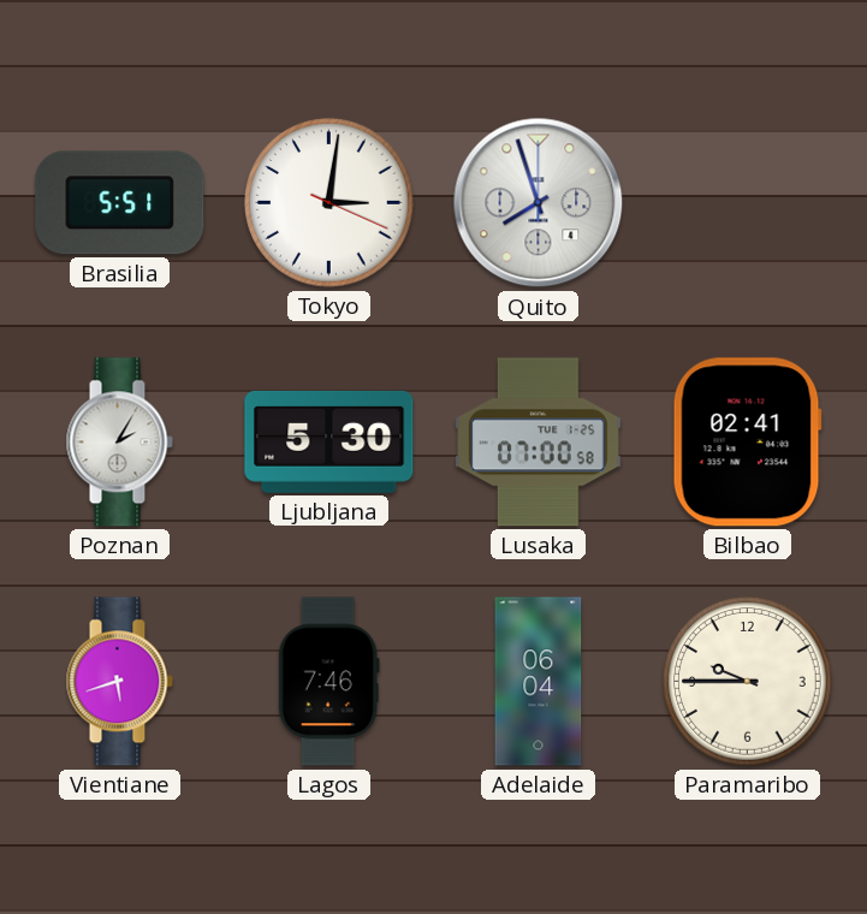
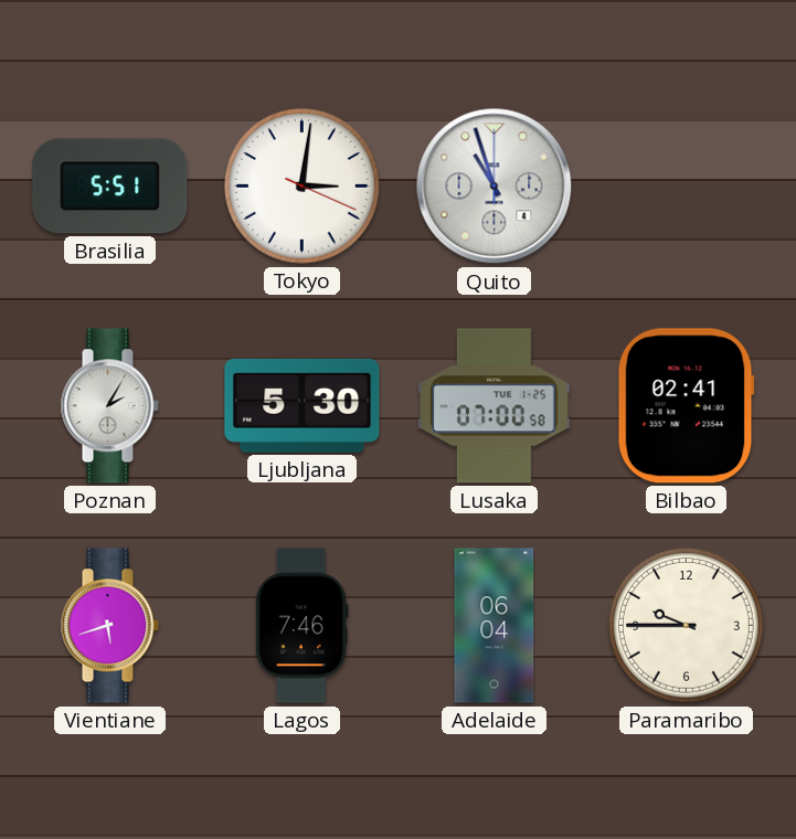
Quito: 7:57 -> 10:57 (495, 187)
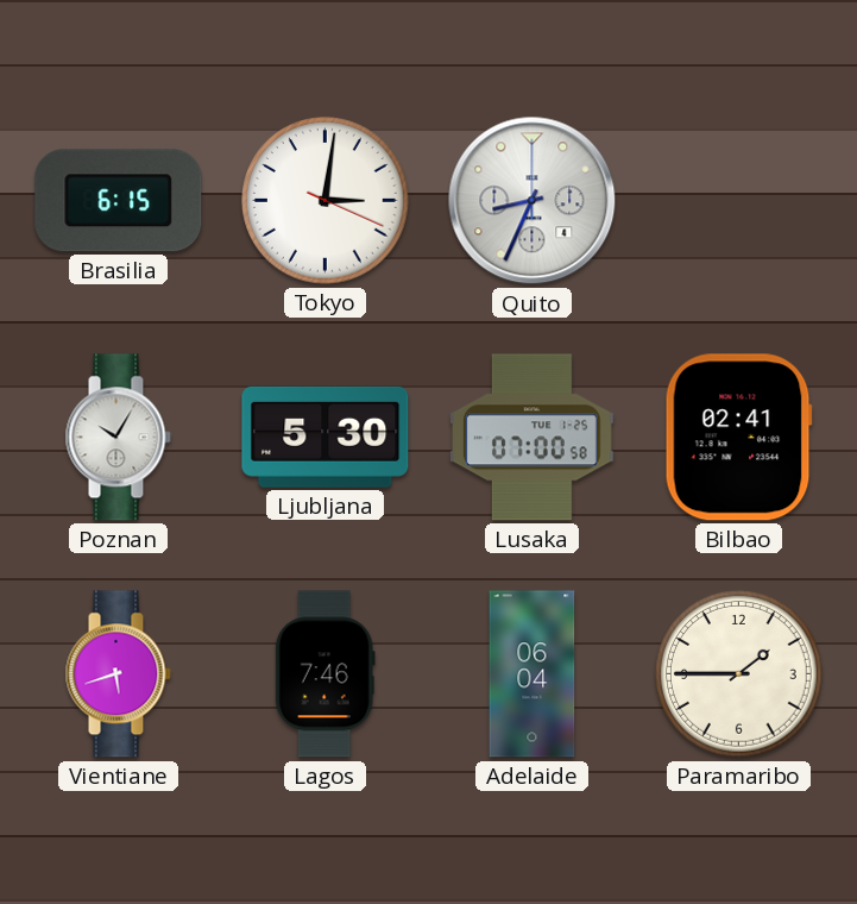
Brasilia: 5:51 -> 6:15 (119, 201)
Quito: 10:57 -> 8:34 (533, 201)
Poznan: 2:05 -> 10:05 (118, 438)
Paramaribo: 9:45 -> 1:45 (739, 674)
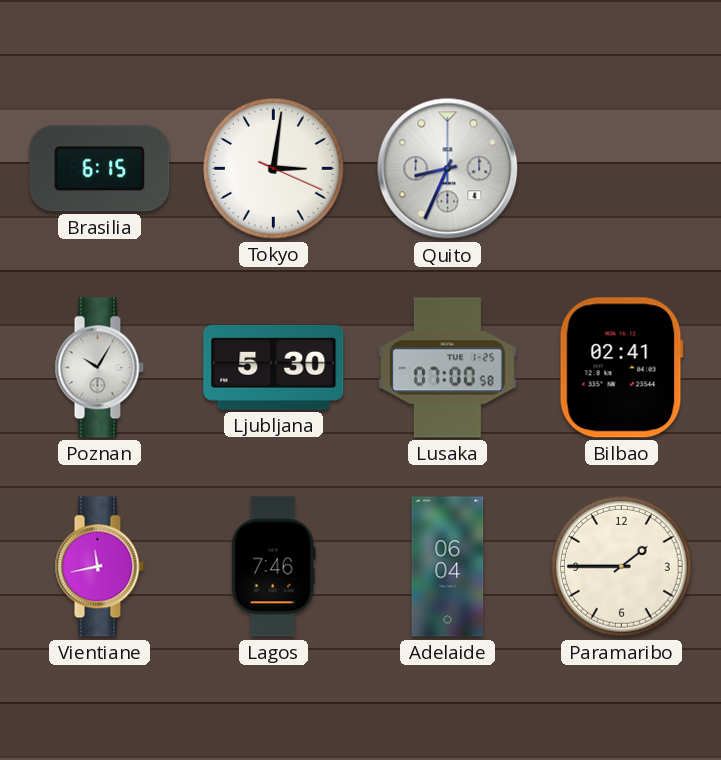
Vientiane: 5:42 -> 11:43 (99, 567)
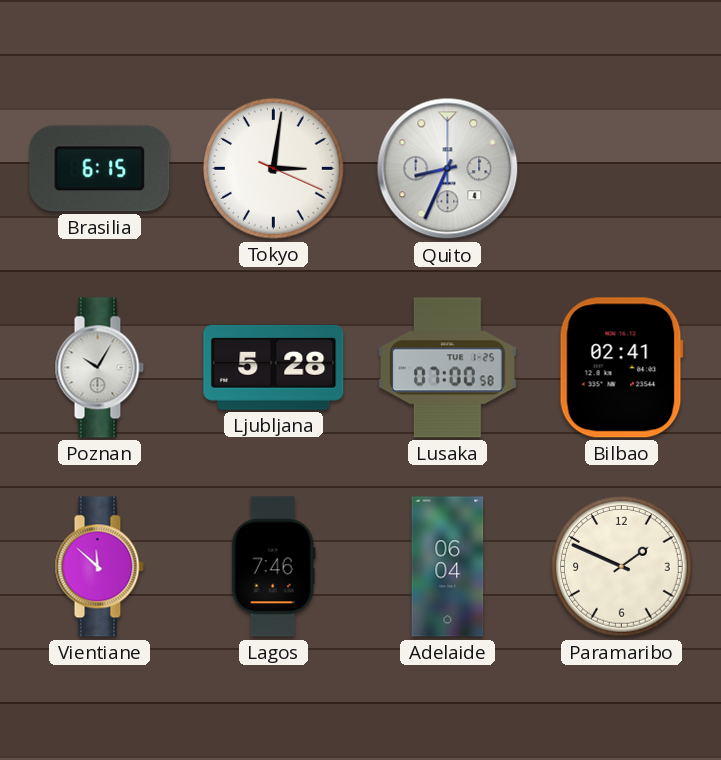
Ljubljana: 5:30 -> 5:28 (274, 367)
Vientiane: 11:43 -> 11:52 (99, 567)
Paramaribo: 1:45 -> 1:49 (622, 567)
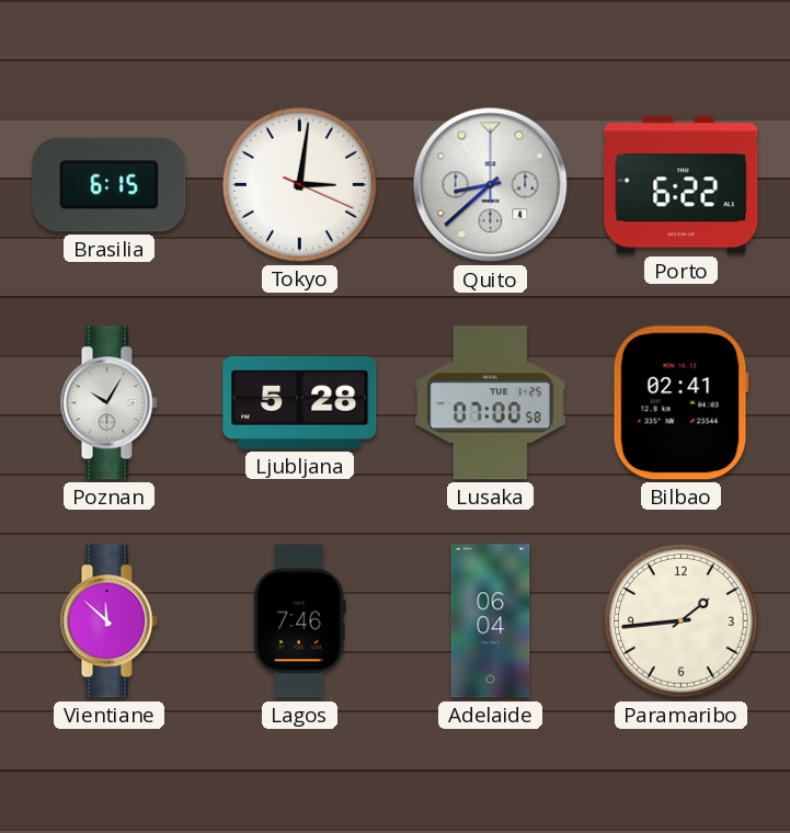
Quito: 8:34 -> 8:38 (491, 185)
Porto: none -> 6:22 (682, 185)
Paramaribo: 1:49 -> 1:44 (682, 621)
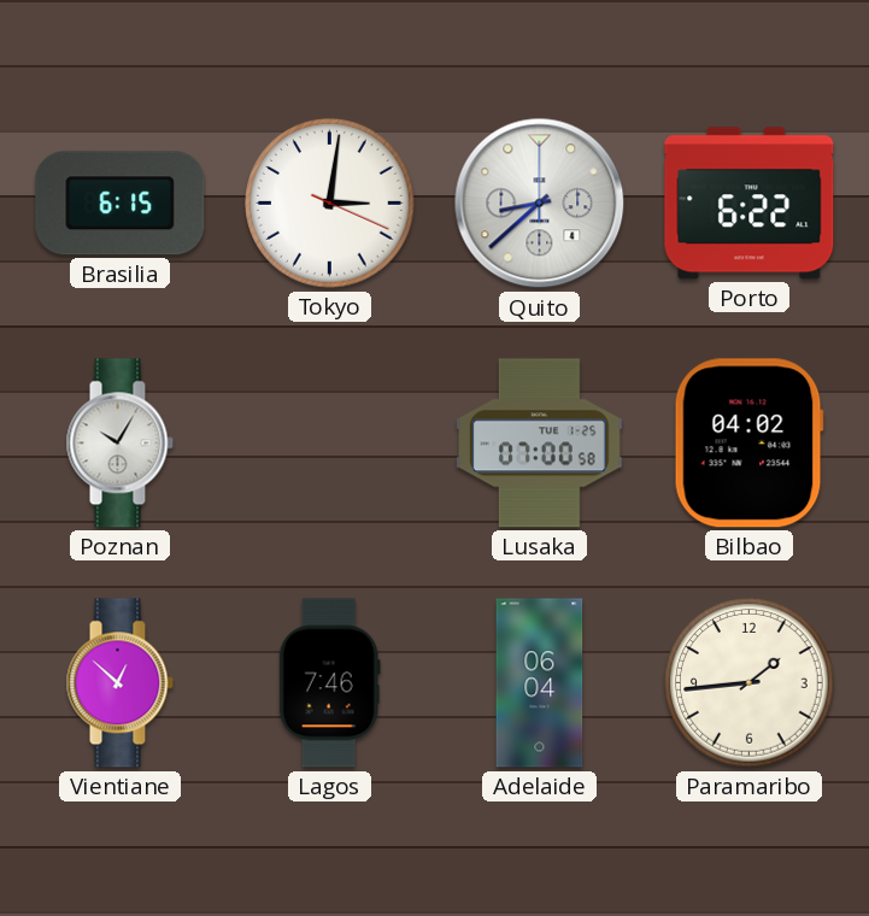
Ljubljana: 5:28 -> none (300, 402)
Bilbao: 02:41 -> 04:02 (748, 444)
Vientiane: 11:52 -> 12:52 (119, 683)
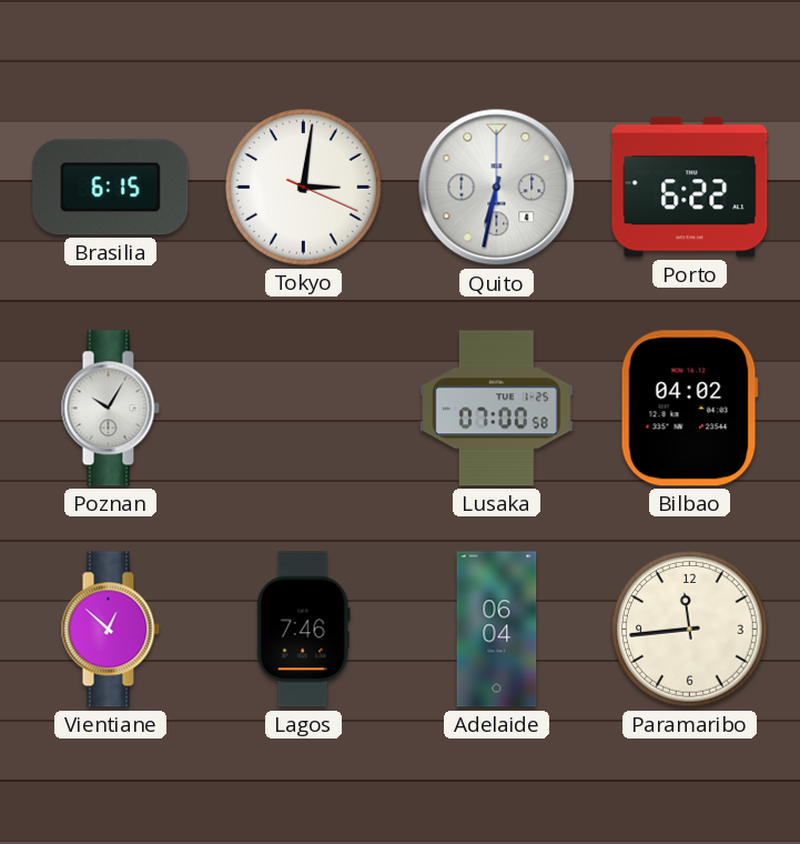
Quito: 8:38 -> 6:32 (497, 188)
Paramaribo: 1:44 -> 11:44 (690, 630)
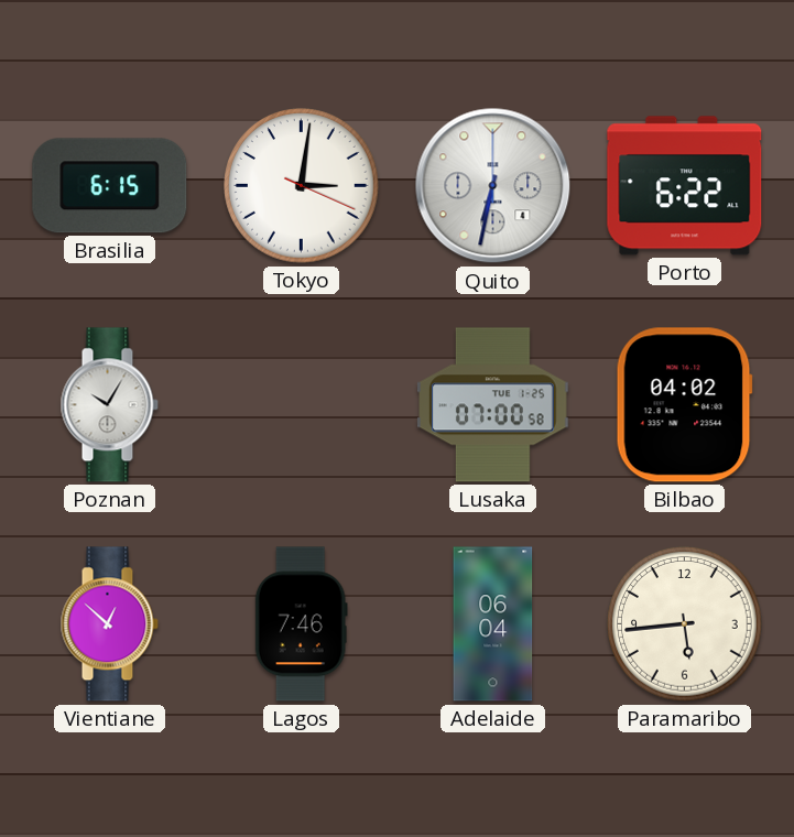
Paramaribo: 11:44 -> 5:44 (685, 624)
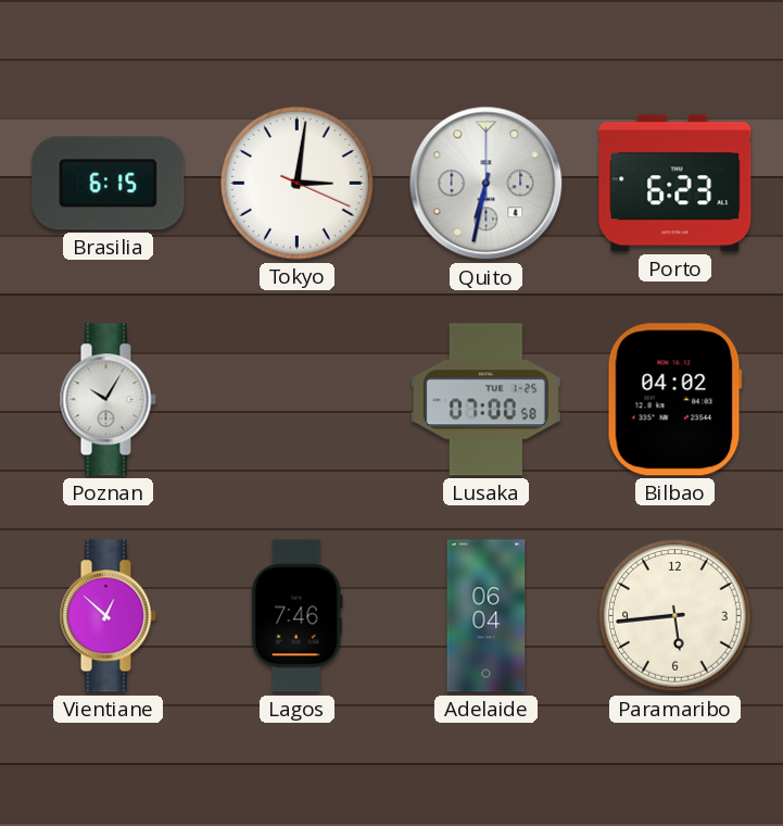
Porto: 6:22 -> 6:23 (675, 184)
